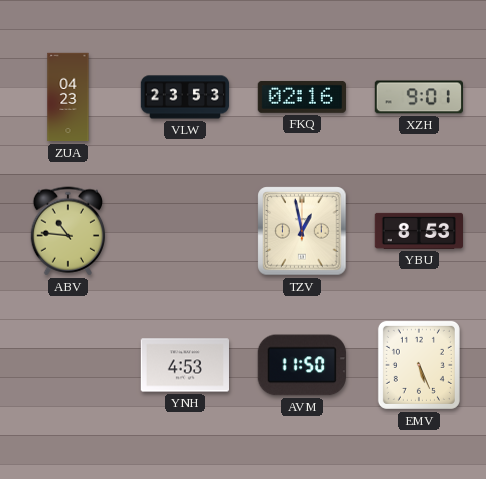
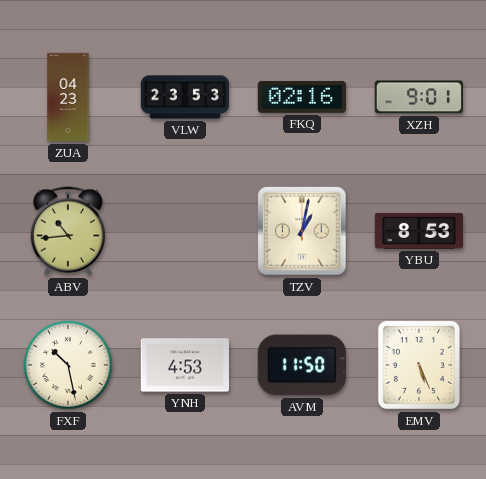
ABV: 10:46 -> 10:44 (68, 231)
TZV: 12:58 -> 1:02 (302, 231)
FXF: none -> 10:28 (68, 365)
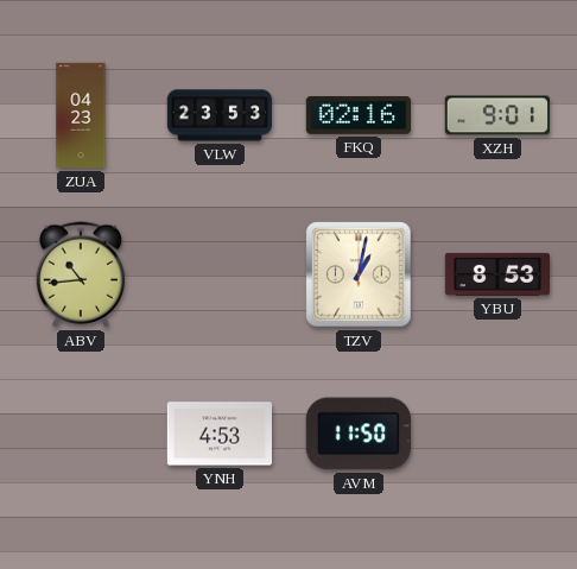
FXF: 10:28 -> none (68, 365)
EMV: 5:26 -> none (419, 365)
